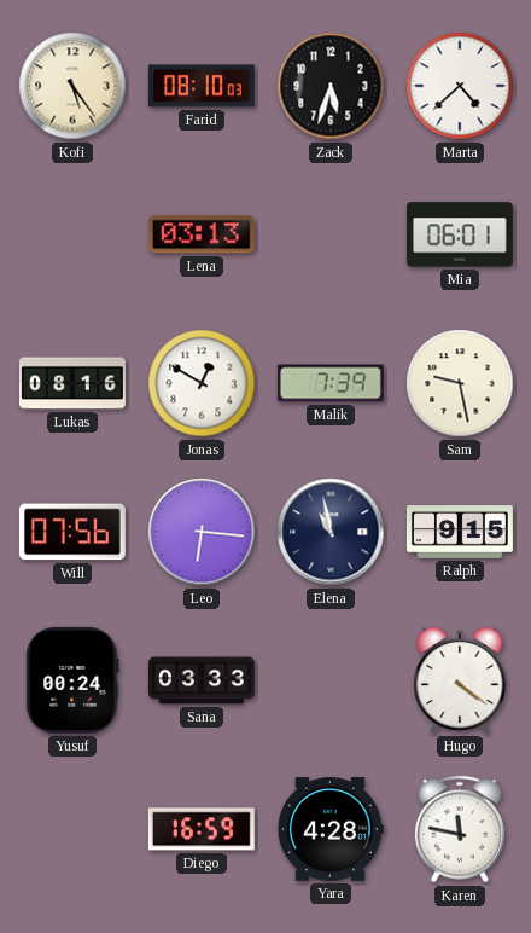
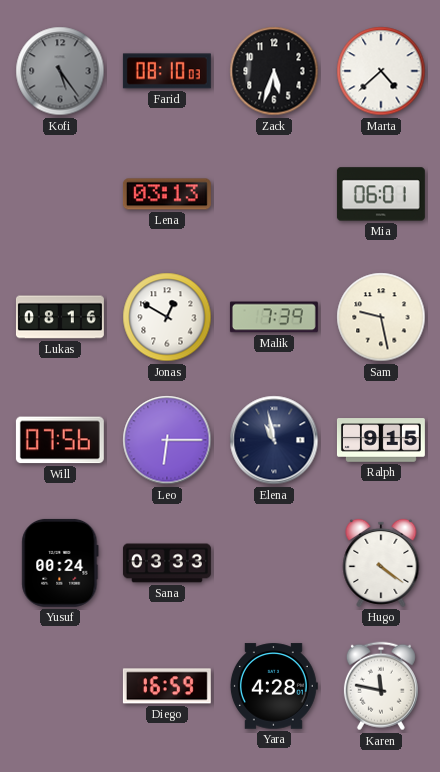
Kofi dial: cream -> grey (60, 71)
Leo: 6:16 -> 6:15 (167, 440)
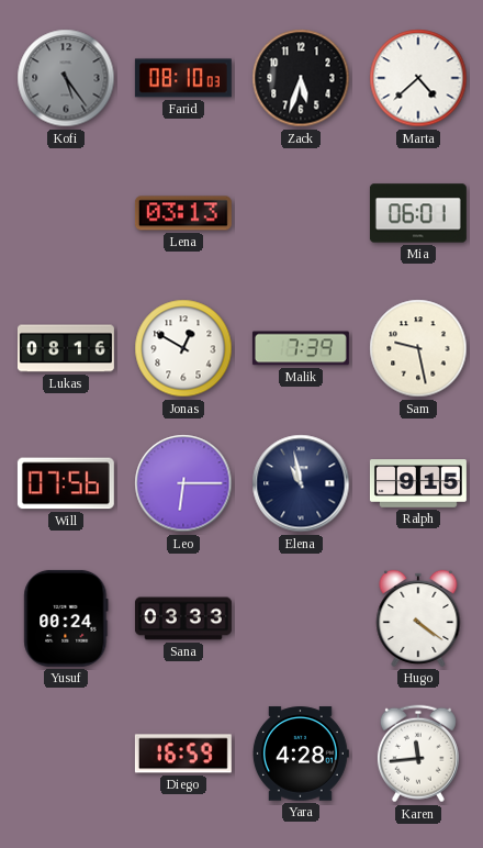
Karen: 11:47 -> 11:44 (418, 754)
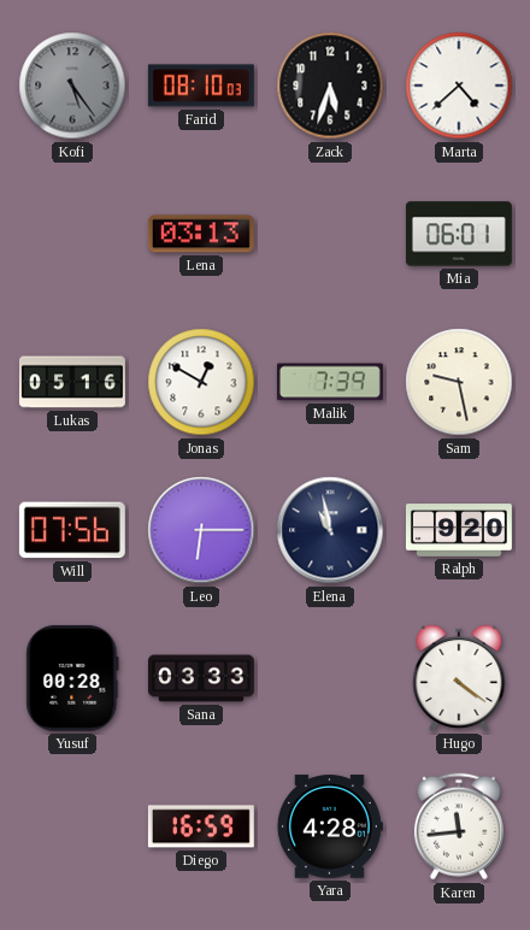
Lukas: 08:16 -> 05:16 (72, 382)
Ralph: 9:15 -> 9:20 (459, 530)
Yusuf: 00:24 -> 00:28 (72, 678)
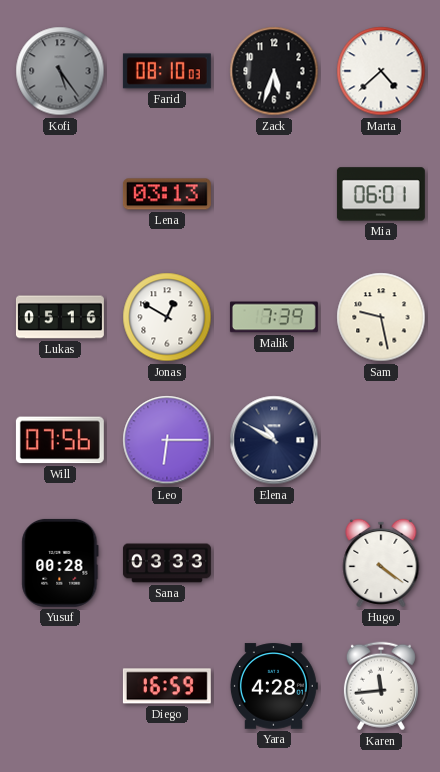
Elena: 10:58 -> 10:50 (274, 440)
Ralph: 9:20 -> none (459, 530)
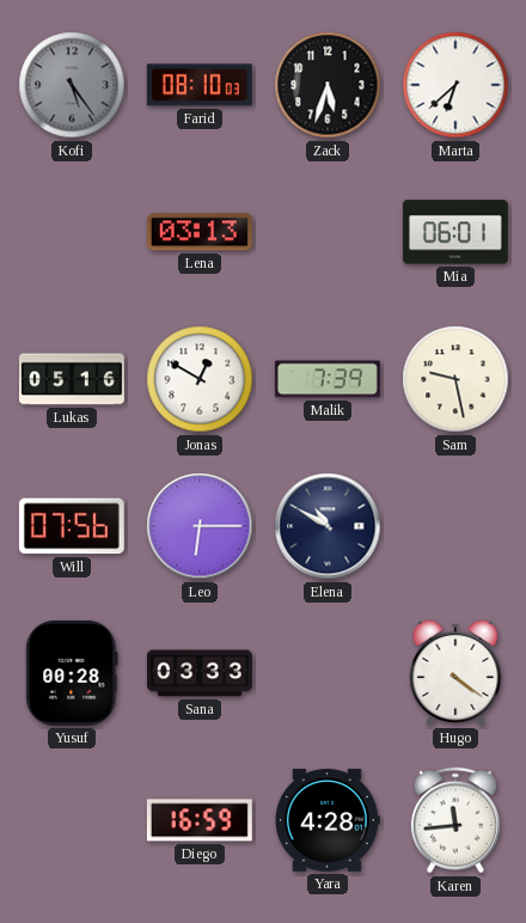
Marta: 4:38 -> 6:38 (455, 85)
